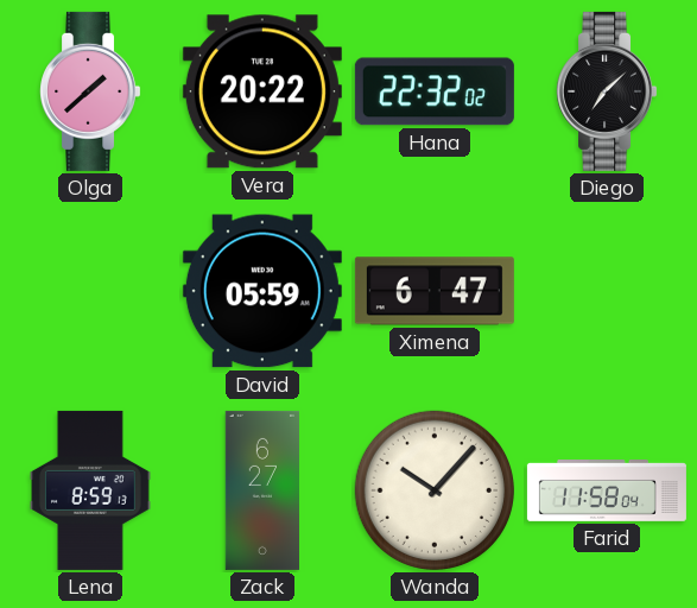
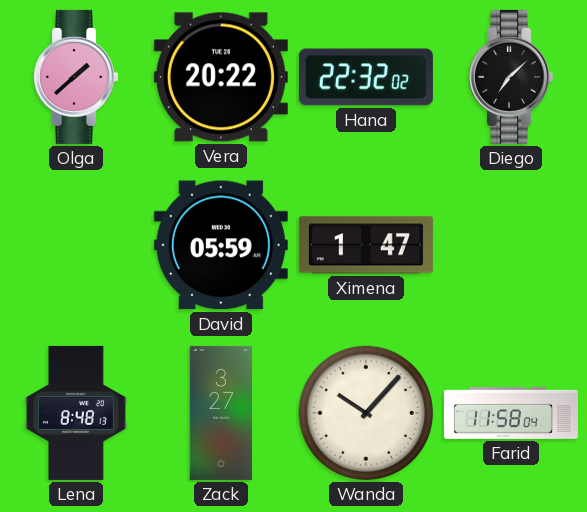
Ximena: 6:47 -> 1:47 (366, 245)
Lena: 8:59 -> 8:48 (77, 413)
Zack: 6:27 -> 3:27 (220, 413)
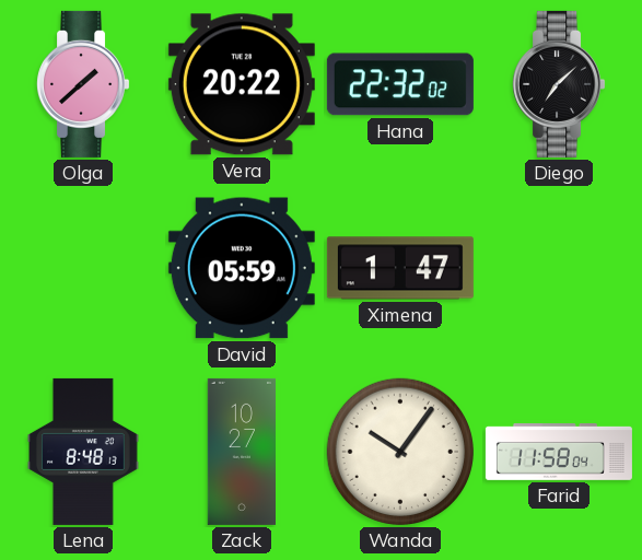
Zack: 3:27 -> 10:27 (241, 452)
Wanda: 10:07 -> 10:06 (400, 452)
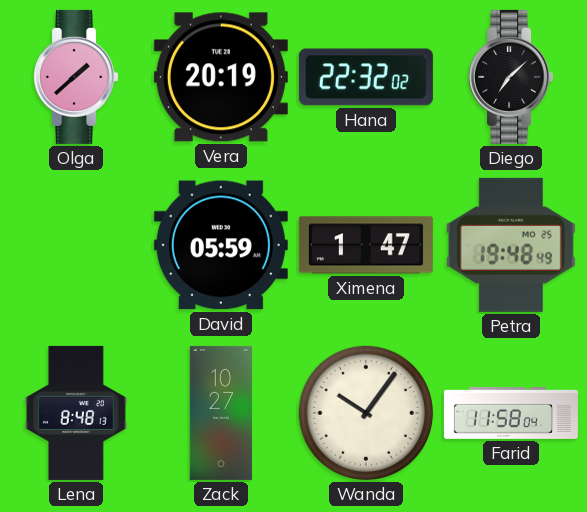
Vera: 20:22 -> 20:19 (221, 77)
Petra: none -> 19:48 (511, 245)
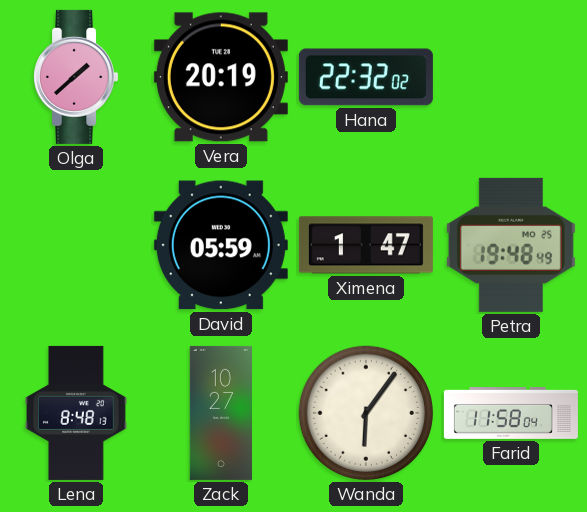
Diego: 7:08 -> none (511, 77)
Wanda: 10:06 -> 6:06 (366, 413)
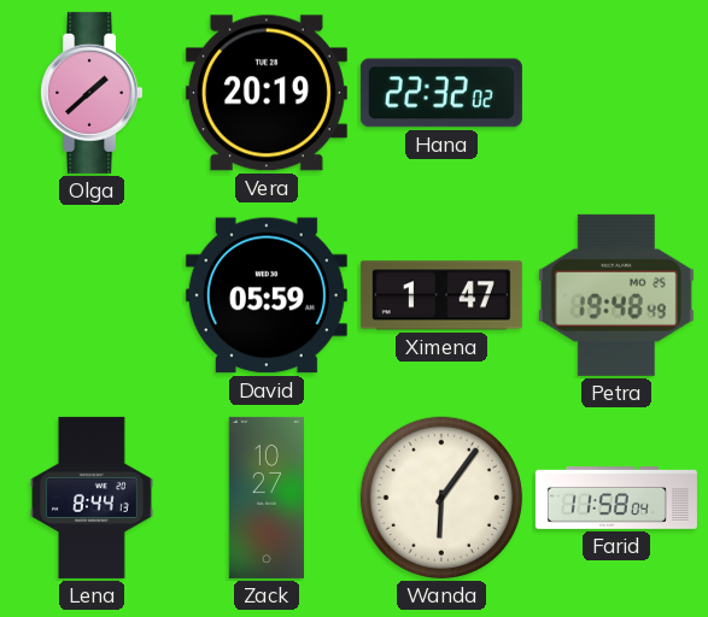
Lena: 8:48 -> 8:44 (93, 498)
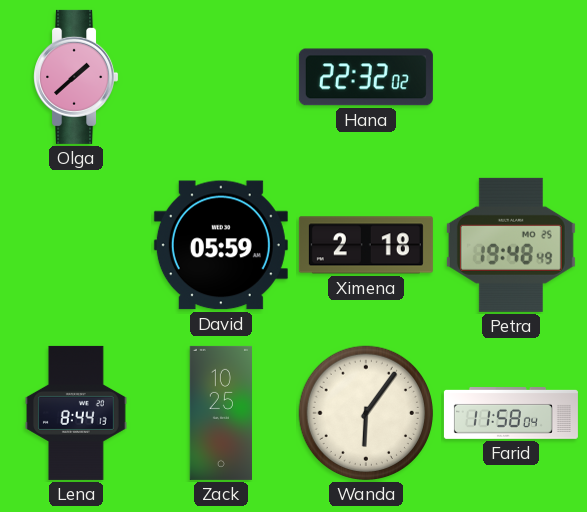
Vera: 20:19 -> none (267, 93)
Ximena: 1:47 -> 2:18 (366, 245)
Zack: 10:27 -> 10:25 (220, 413)
